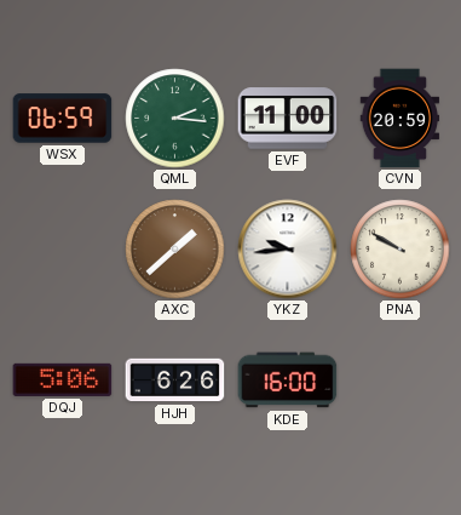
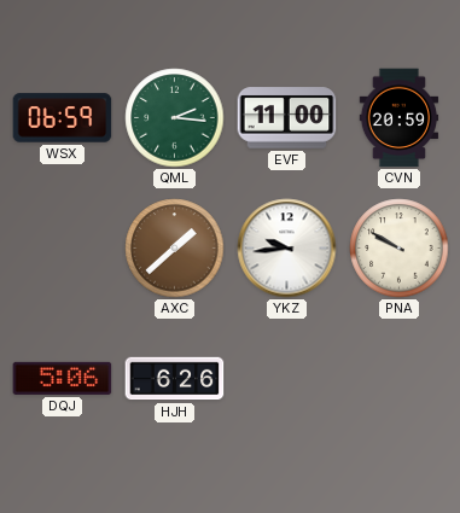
KDE: 16:00 -> none (288, 380)
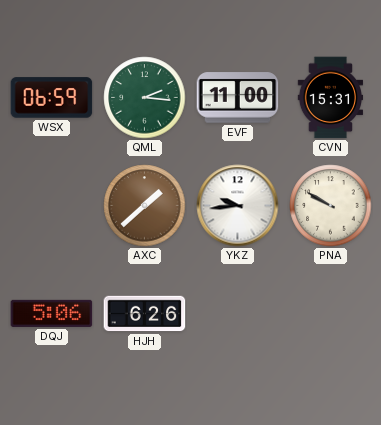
CVN: 20:59 -> 15:31 (331, 98)
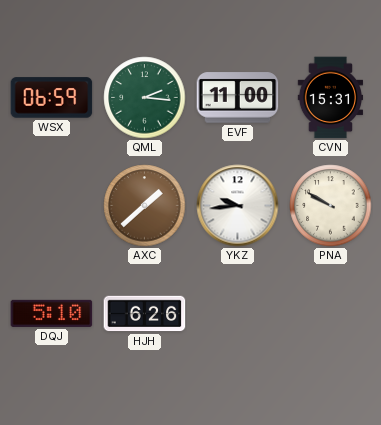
DQJ: 5:06 -> 5:10 (52, 313)
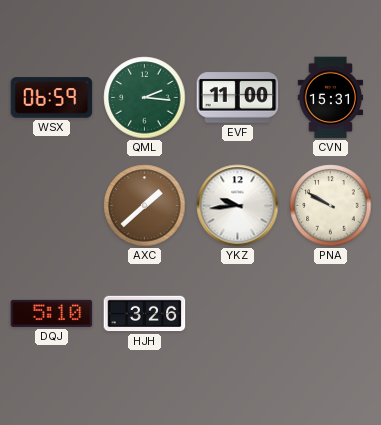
HJH: 6:26 -> 3:26 (145, 314)
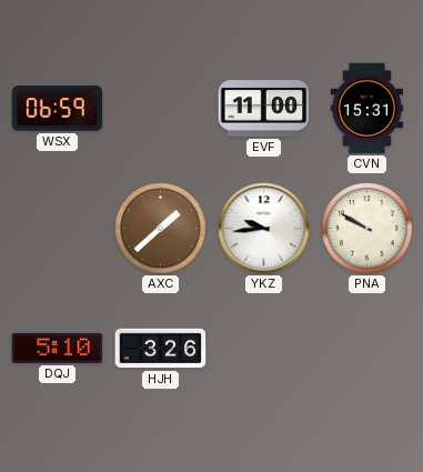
QML: 2:16 -> none (145, 98)
